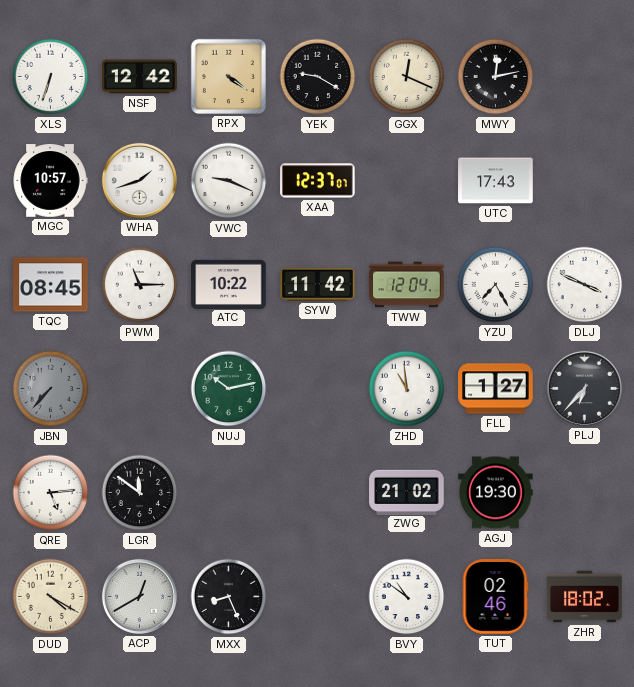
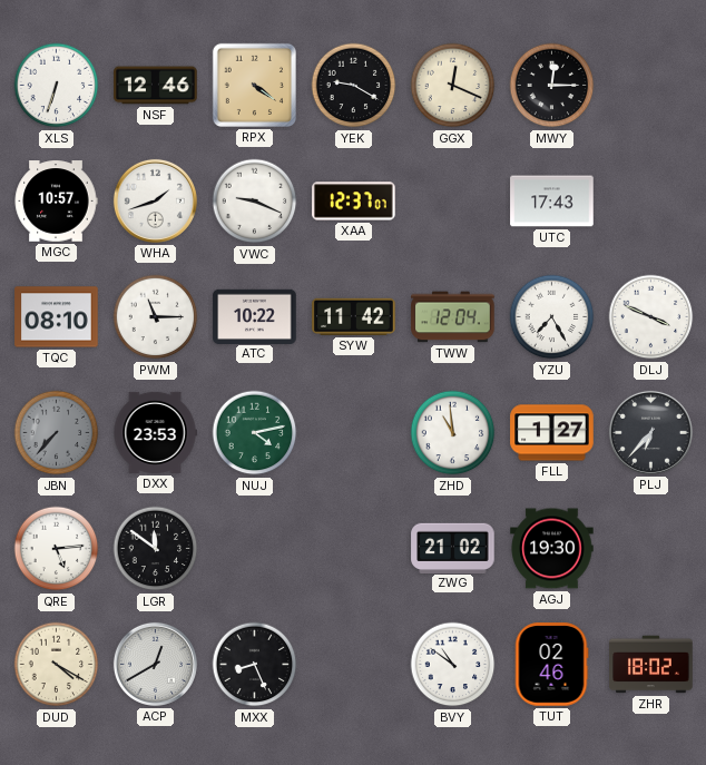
NSF: 12:42 -> 12:46 (156, 86)
MWY: 12:13 -> 12:15 (552, 86)
TQC: 08:45 -> 08:10 (57, 317)
DXX: none -> 23:53 (155, 432)
NUJ: 10:13 -> 4:13 (255, 433)
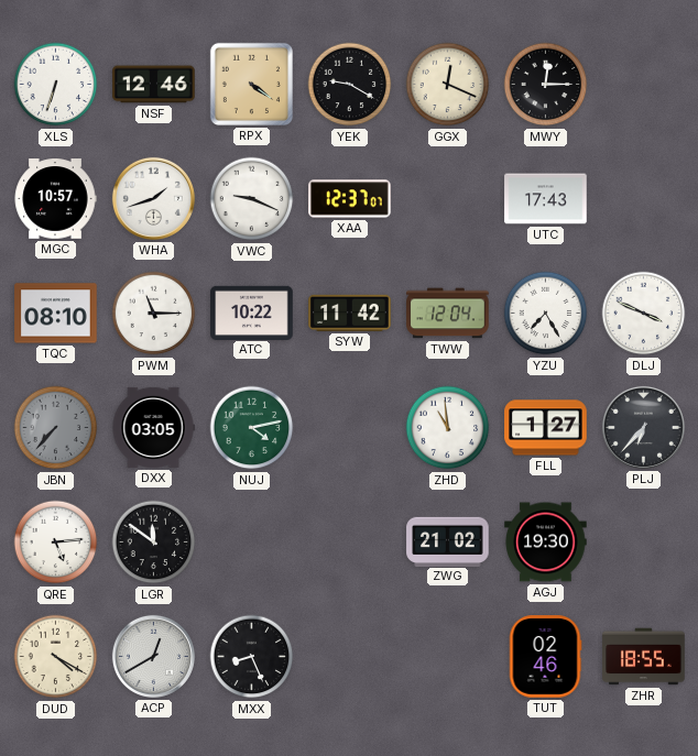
DXX: 23:53 -> 03:05 (153, 427)
BVY: 10:51 -> none (453, 665)
ZHR: 18:02 -> 18:55 (644, 657)
